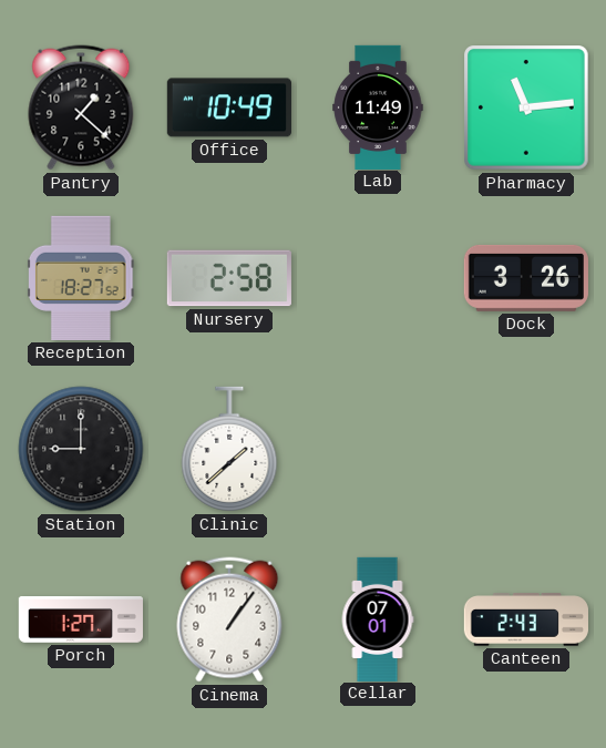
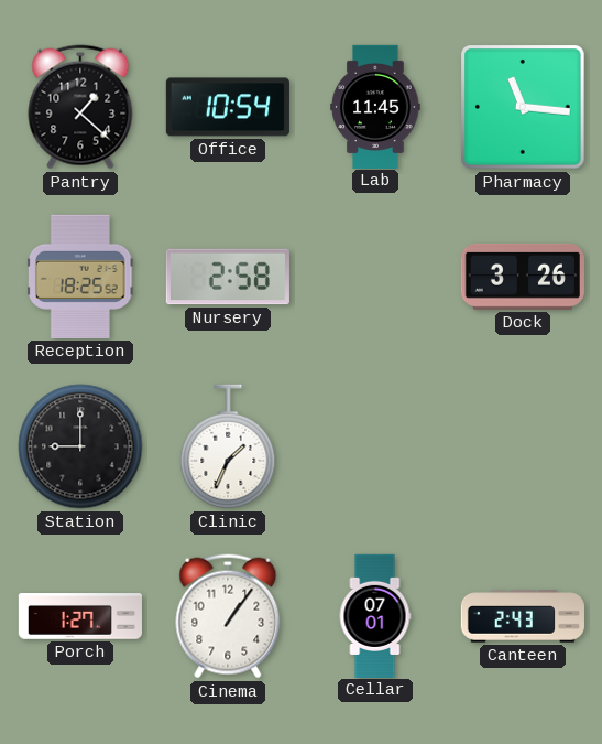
Office: 10:49 -> 10:54 (228, 107)
Lab: 11:49 -> 11:45 (375, 106)
Pharmacy: 11:14 -> 11:16 (523, 107)
Reception: 18:27 -> 18:25 (80, 277)
Clinic: 1:38 -> 1:34 (228, 446)
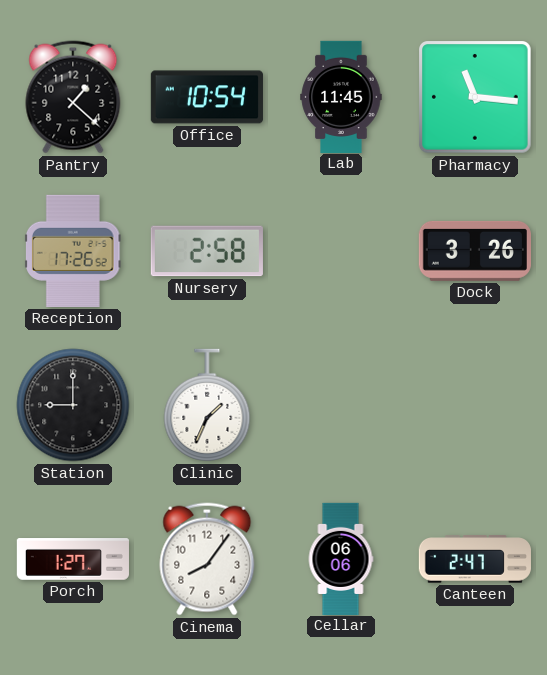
Reception: 18:25 -> 17:26 (73, 251)
Cinema: 1:06 -> 8:06 (207, 559)
Cellar: 07:01 -> 06:06 (341, 558)
Canteen: 2:43 -> 2:47 (475, 559)
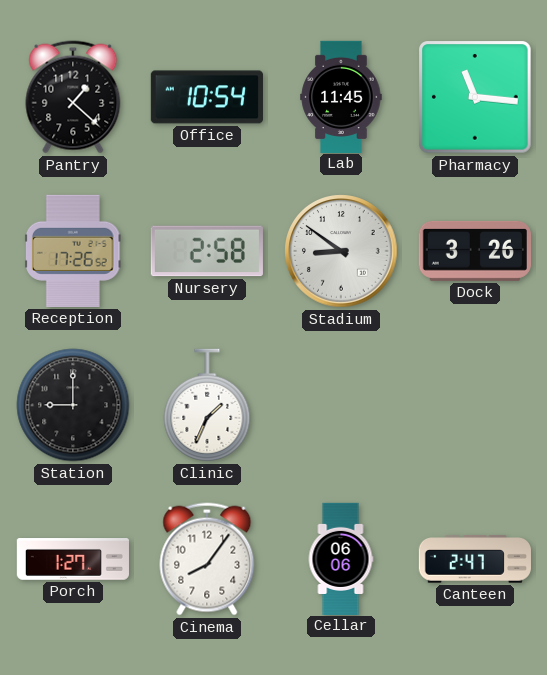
Stadium: none -> 8:51 (341, 251)
